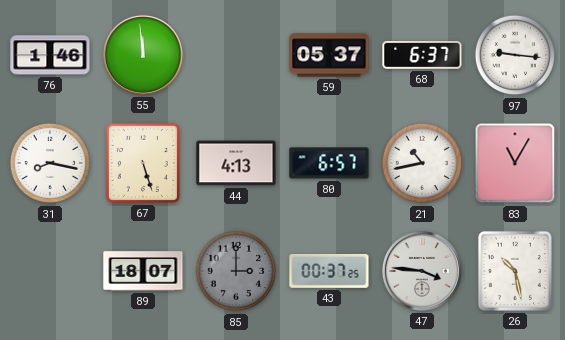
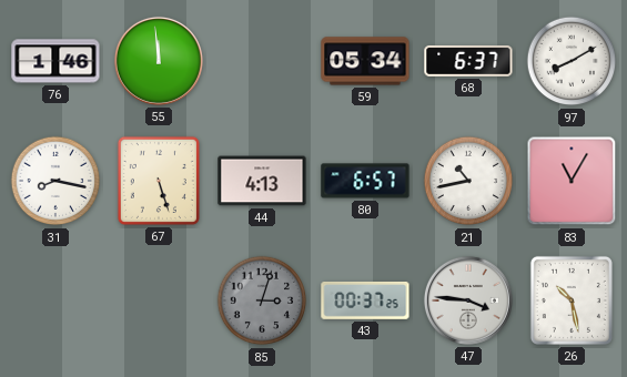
59: 05:37 -> 05:34 (365, 61)
97: 9:16 -> 8:10 (572, 61)
89: 18:07 -> none (143, 271)
85: 3:00 -> 3:03 (262, 300)
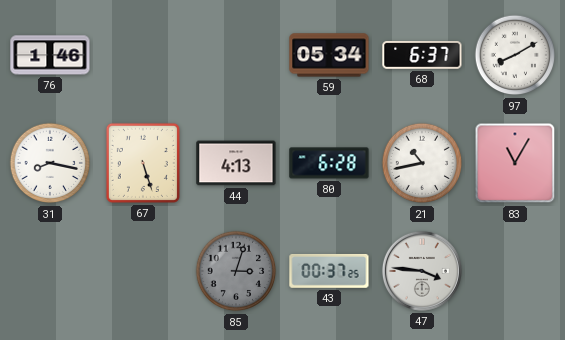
55: 11:59 -> none (159, 61)
80: 6:57 -> 6:28 (329, 163)
26: 10:28 -> none (572, 300)
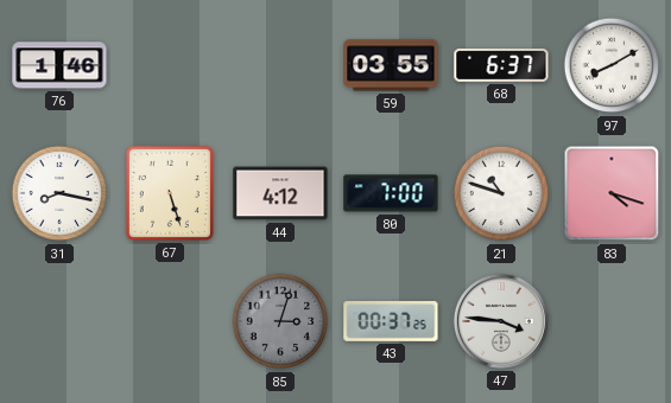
59: 05:34 -> 03:55 (391, 65)
44: 4:13 -> 4:12 (280, 193)
80: 6:28 -> 7:00 (391, 193)
21: 10:43 -> 10:48 (501, 193)
83: 11:05 -> 4:18 (612, 193)
